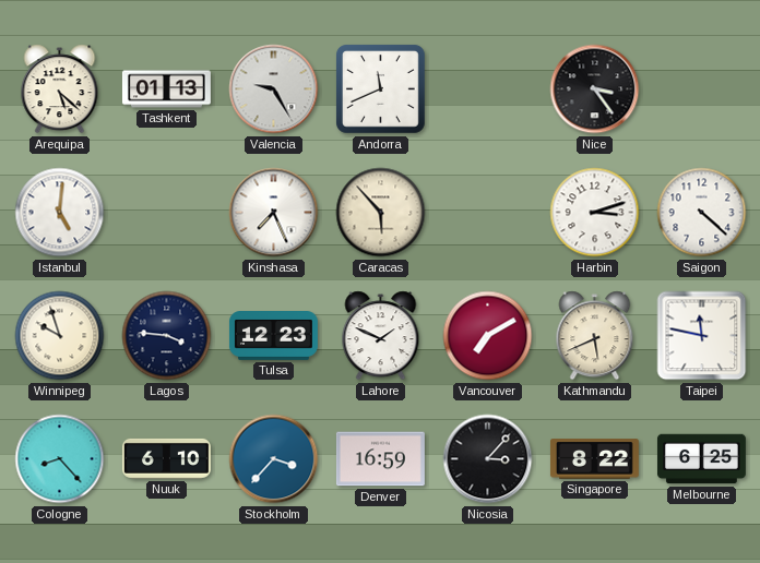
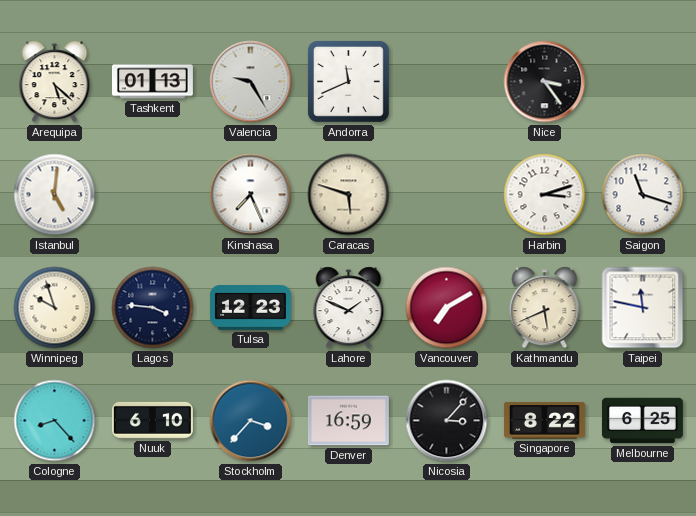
Caracas: 5:53 -> 5:48 (349, 195)
Saigon: 4:22 -> 11:18 (643, 195)
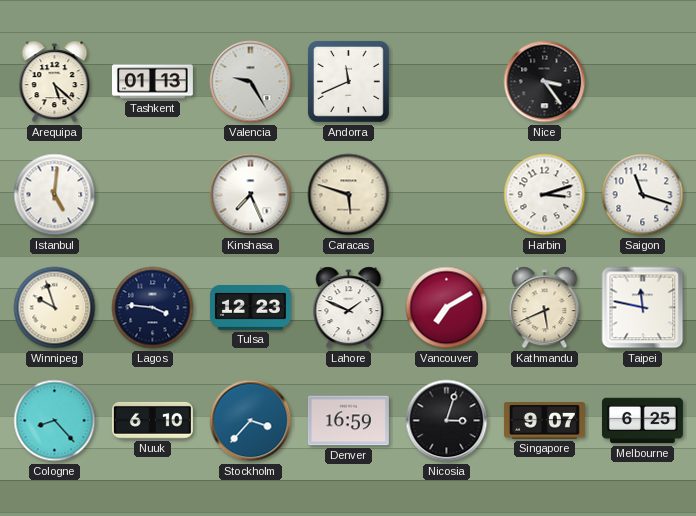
Nicosia: 3:07 -> 3:03 (447, 421)
Singapore: 8:22 -> 9:07 (544, 421)
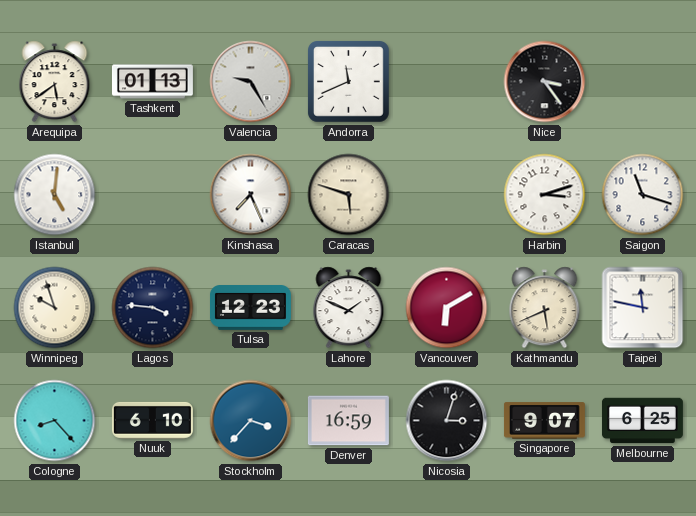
Arequipa: 5:22 -> 5:39 (55, 82)
Vancouver: 7:10 -> 6:10 (447, 308)
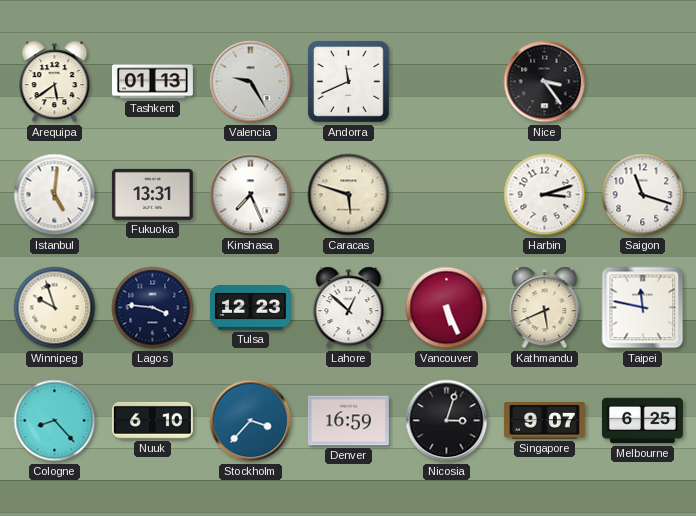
Fukuoka: none -> 13:31 (152, 194)
Lahore: 1:49 -> 12:52 (349, 308)
Vancouver: 6:10 -> 5:26 (447, 308)
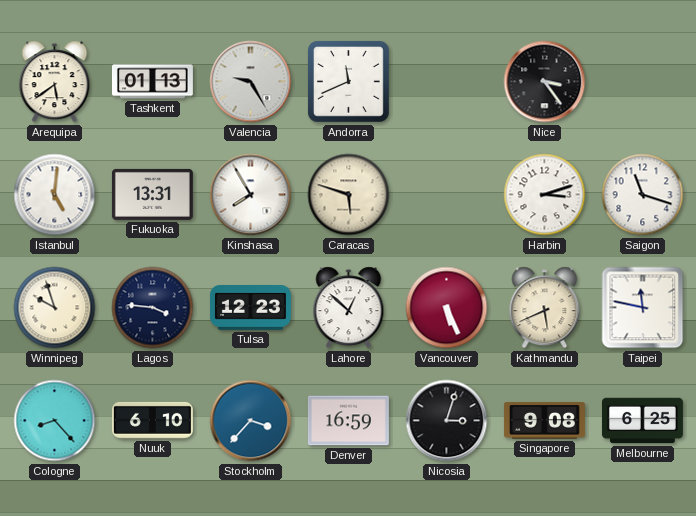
Kinshasa: 7:26 -> 7:55 (251, 195)
Singapore: 9:07 -> 9:08 (544, 421)
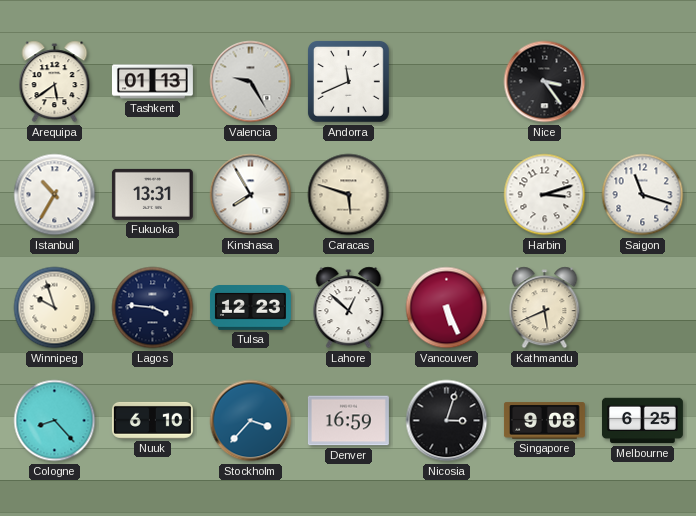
Istanbul: 5:01 -> 10:35 (55, 195)
Taipei: 11:47 -> none (643, 308)
